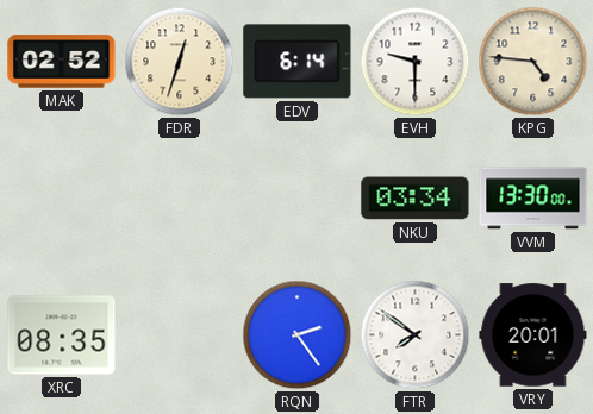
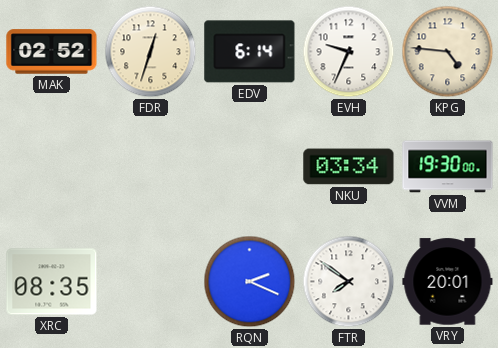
EVH: 9:30 -> 9:34 (349, 52)
VVM: 13:30 -> 19:30 (448, 167)
RQN: 2:24 -> 2:19 (250, 282)
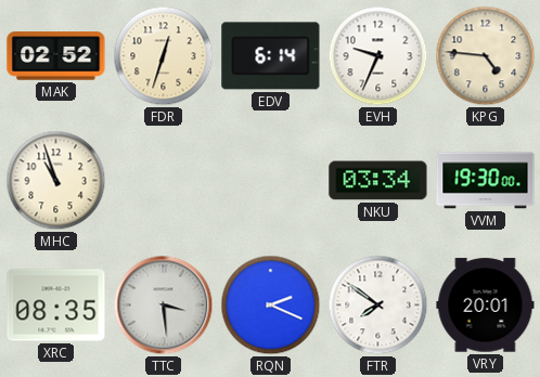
MHC: none -> 10:57 (56, 181)
TTC: none -> 3:29 (164, 305)
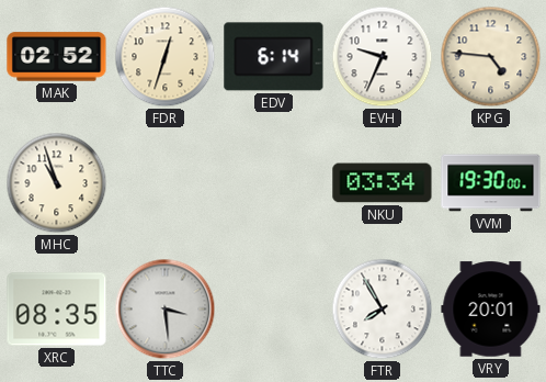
RQN: 2:19 -> none (271, 305)
FTR: 7:51 -> 7:55 (383, 310)
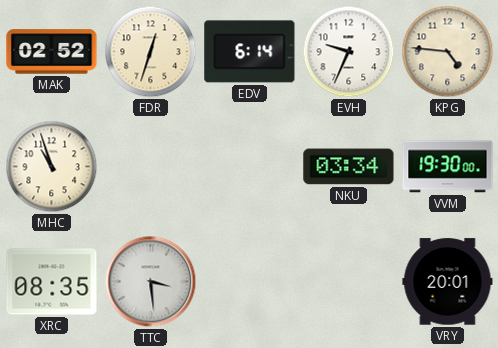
FTR: 7:55 -> none (383, 310)
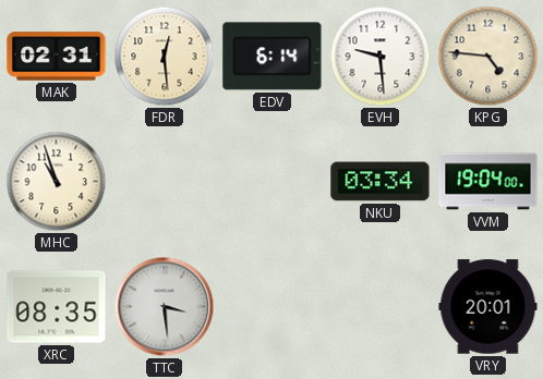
MAK: 02:52 -> 02:31 (57, 57)
FDR: 12:33 -> 12:29 (165, 57)
EVH: 9:34 -> 9:29 (381, 57)
VVM: 19:30 -> 19:04 (488, 182)
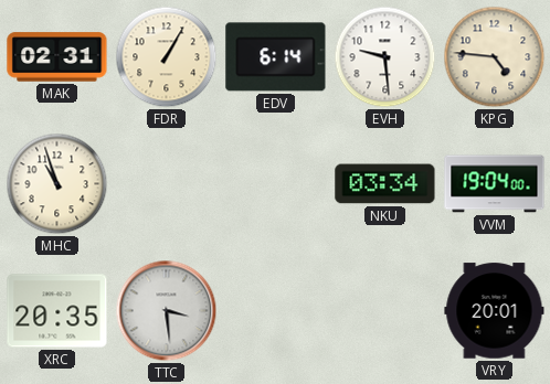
FDR: 12:29 -> 1:05 (167, 57)
XRC: 08:35 -> 20:35 (57, 311)
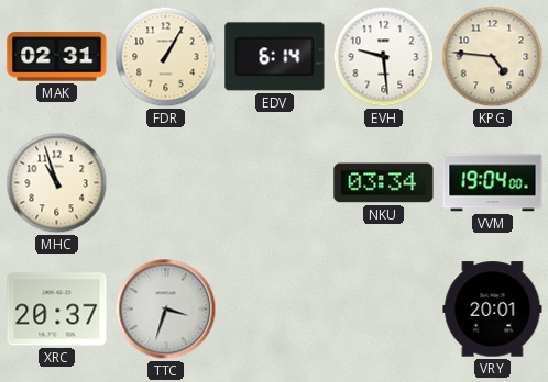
XRC: 20:35 -> 20:37 (57, 310)
TTC: 3:29 -> 3:33 (166, 310)
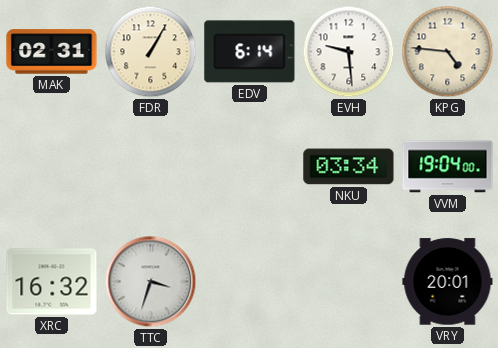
MHC: 10:57 -> none (57, 183)
XRC: 20:37 -> 16:32 (52, 282)
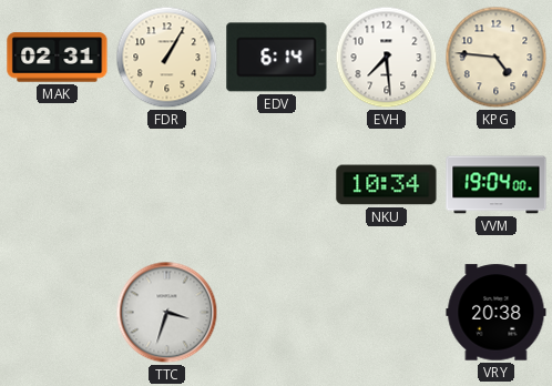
EVH: 9:29 -> 7:29 (387, 58)
NKU: 03:34 -> 10:34 (387, 185)
XRC: 16:32 -> none (52, 282)
VRY: 20:01 -> 20:38 (497, 313)
